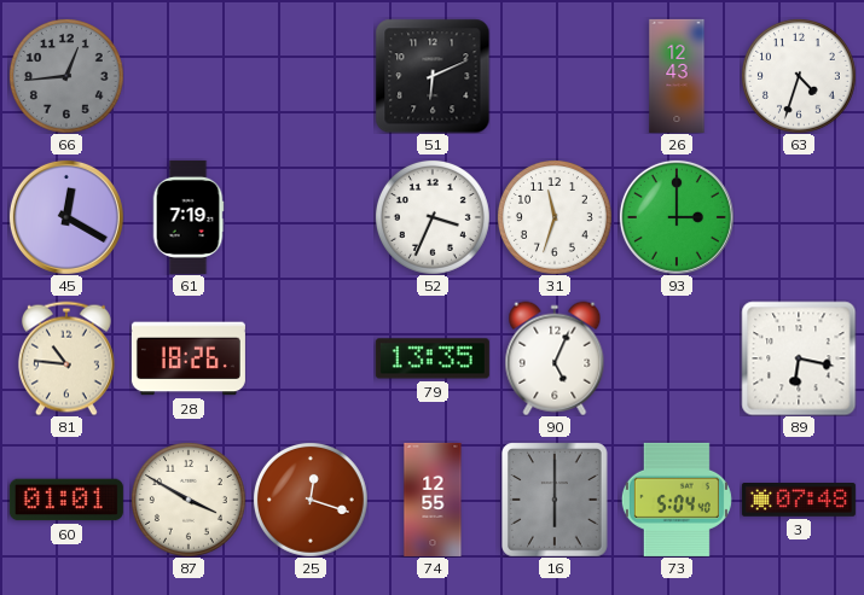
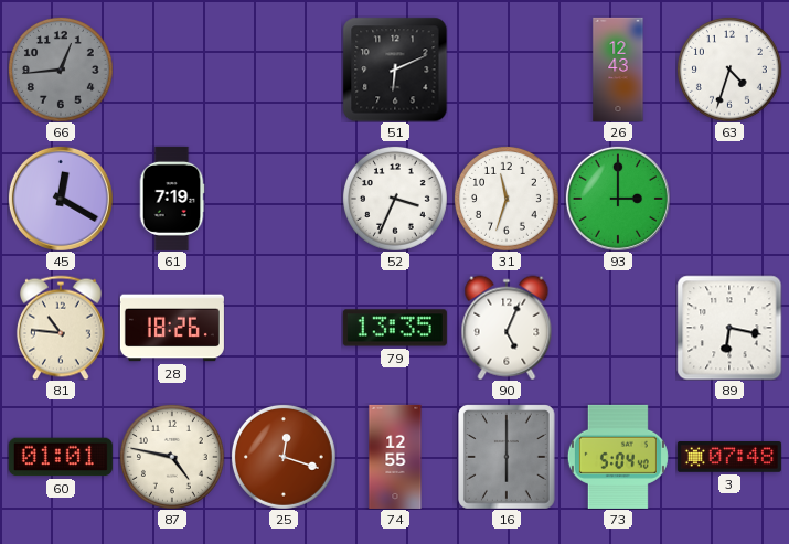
87: 3:50 -> 4:47 (172, 457)
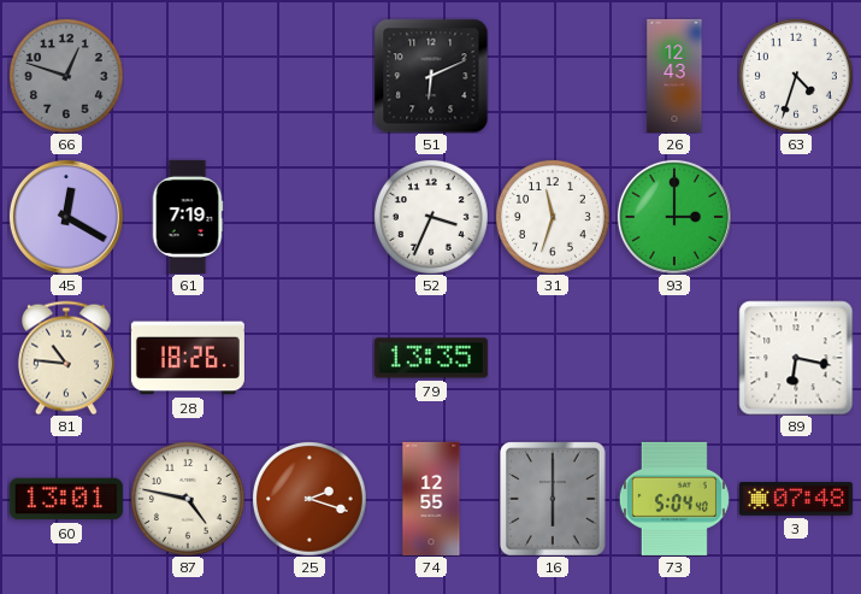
66: 12:44 -> 12:48 (66, 76)
90: 5:04 -> none (507, 328)
60: 01:01 -> 13:01 (66, 499)
25: 12:18 -> 2:18 (309, 499)
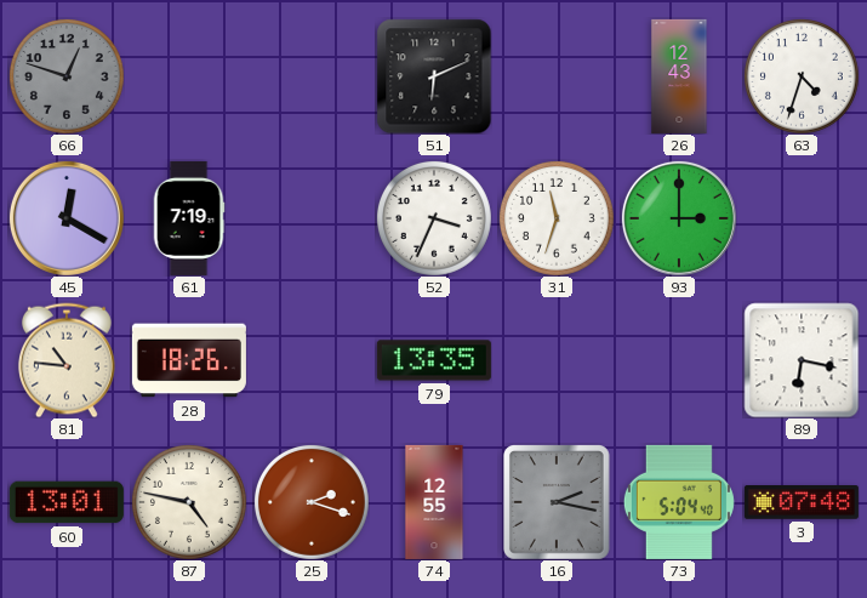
16: 6:00 -> 2:17 (558, 502)
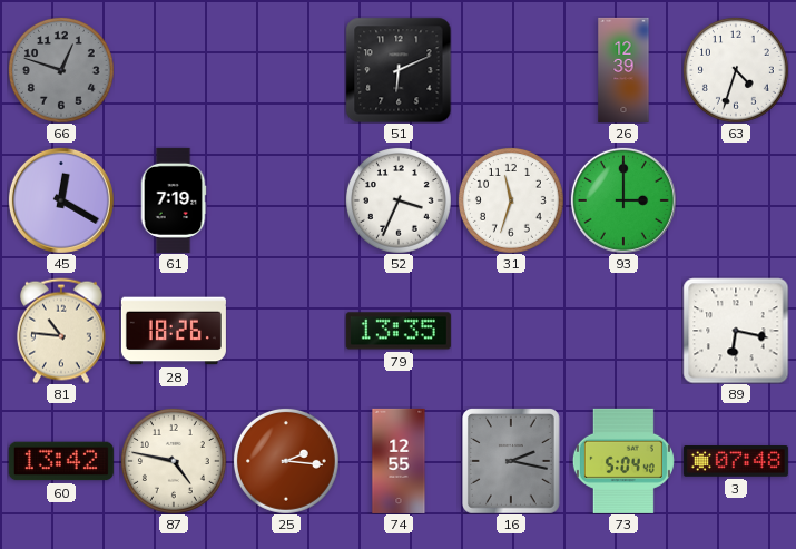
26: 12:43 -> 12:39 (623, 70)
60: 13:01 -> 13:42 (61, 461)
25: 2:18 -> 2:16 (286, 461)
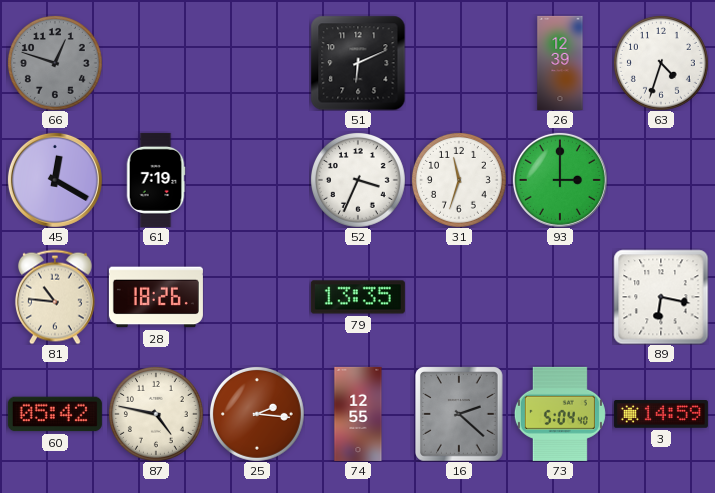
60: 13:42 -> 05:42 (55, 414)
16: 2:17 -> 2:22 (460, 414)
3: 07:48 -> 14:59 (661, 414)
